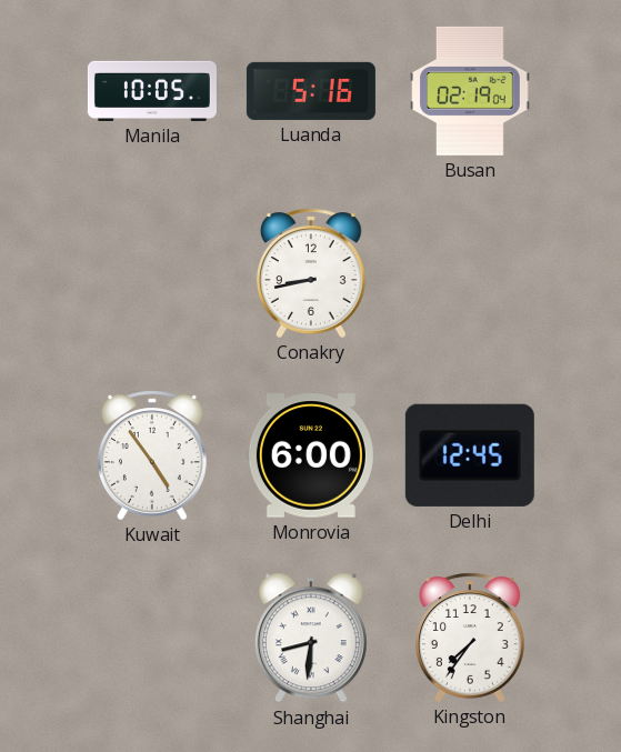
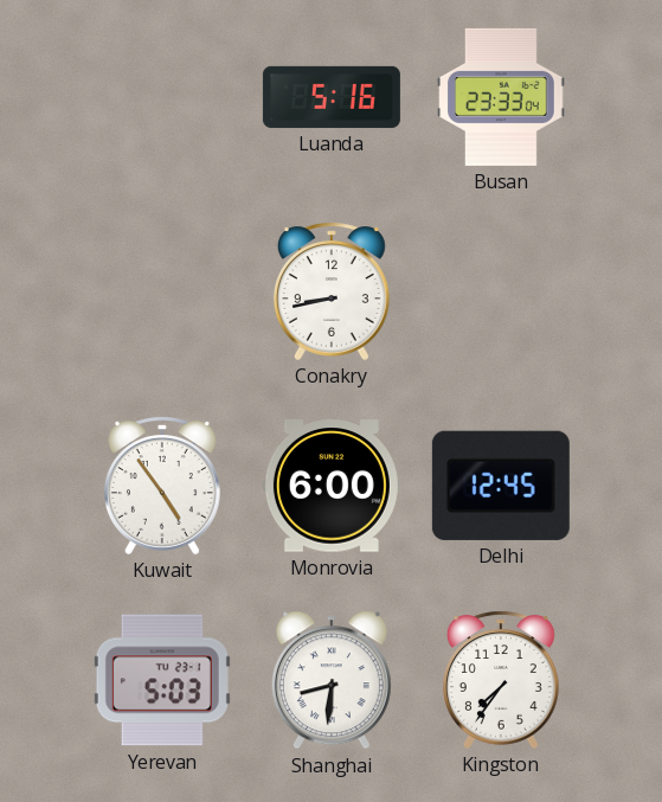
Manila: 10:05 -> none (152, 91)
Busan: 02:19 -> 23:33 (501, 97)
Yerevan: none -> 5:03 (162, 680)
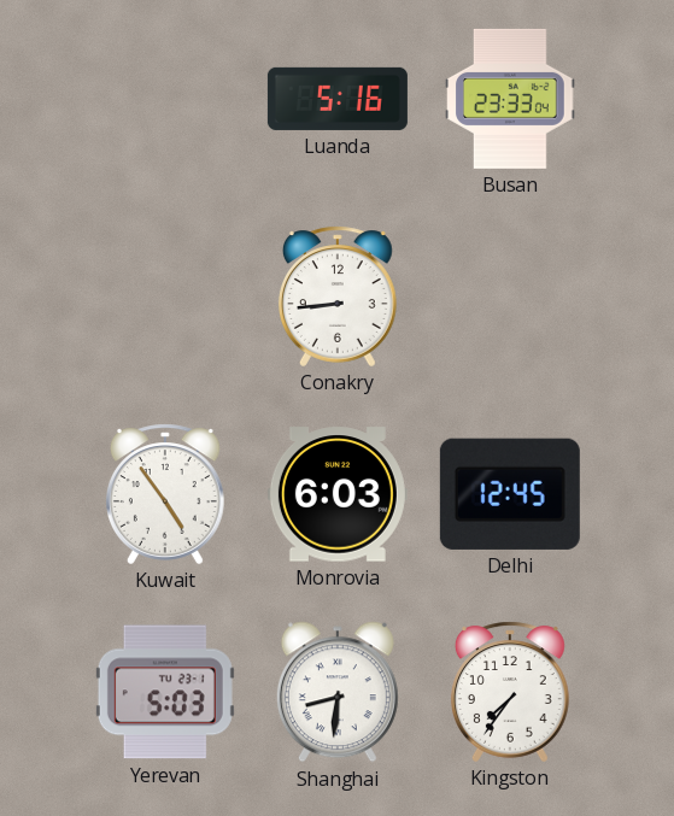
Conakry: 8:43 -> 8:44 (338, 297)
Monrovia: 6:00 -> 6:03 (338, 494)
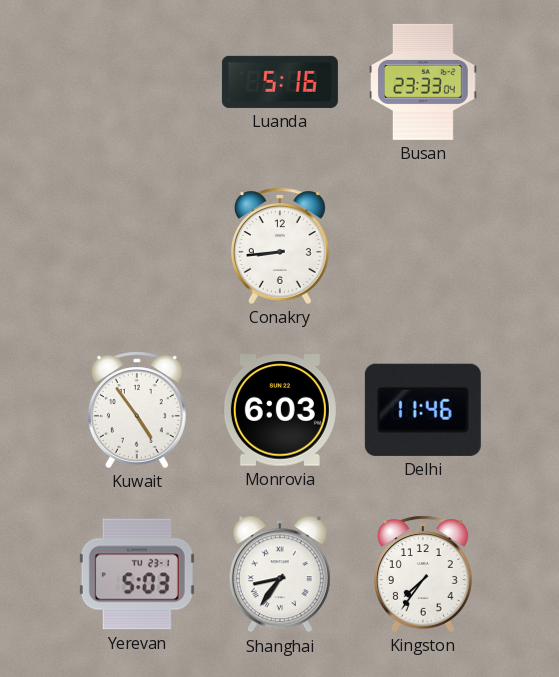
Delhi: 12:45 -> 11:46 (423, 410)
Shanghai: 8:31 -> 8:36 (280, 574)
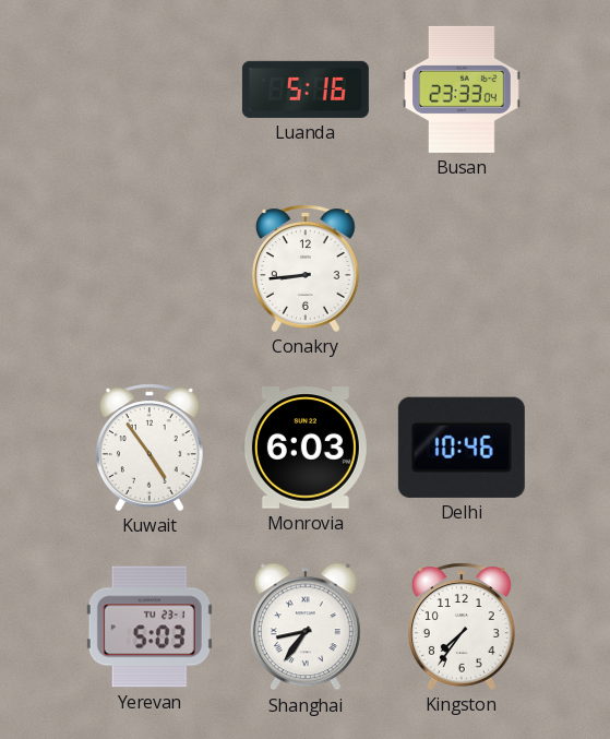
Delhi: 11:46 -> 10:46 (462, 448)
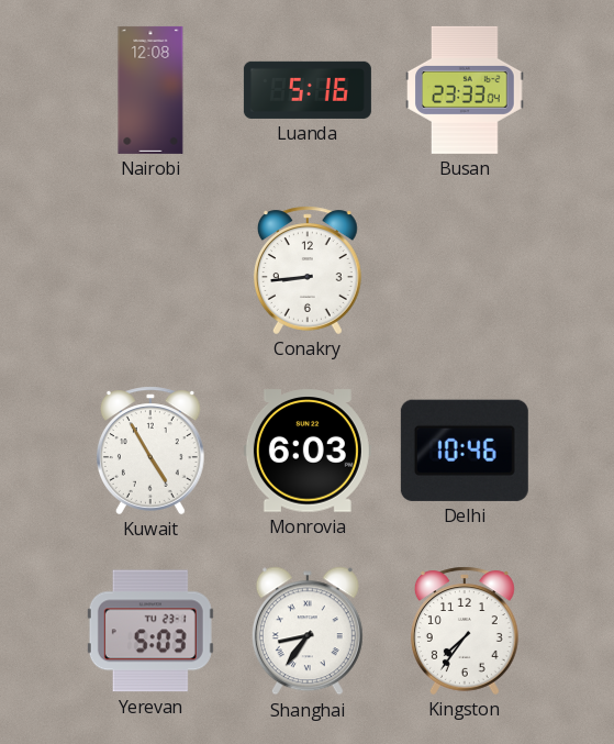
Nairobi: none -> 12:08 (150, 90)
Kuwait: 4:54 -> 4:55 (150, 451)
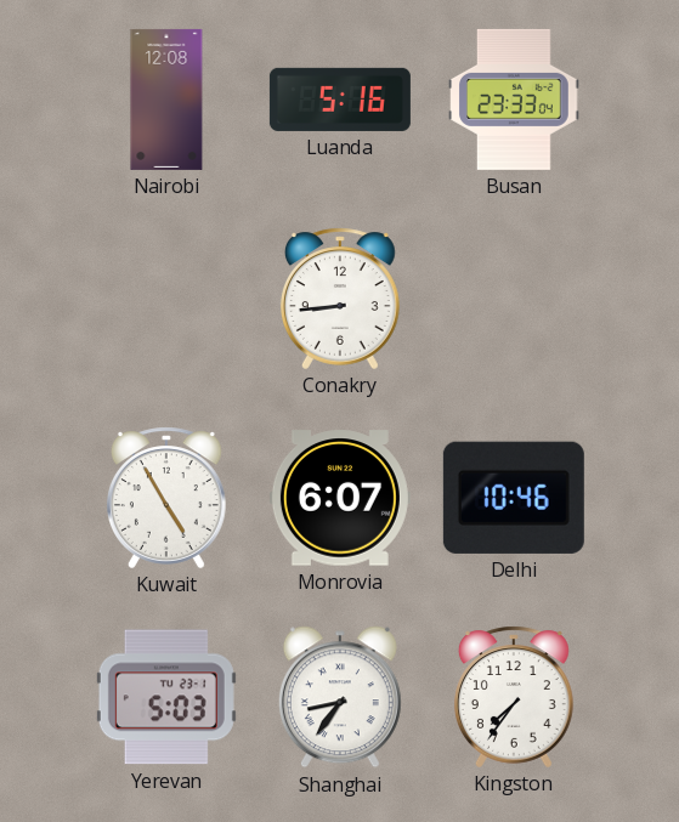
Monrovia: 6:03 -> 6:07 (340, 498)
